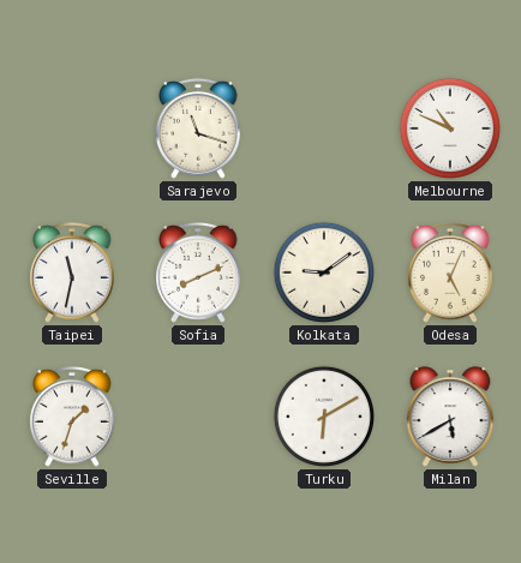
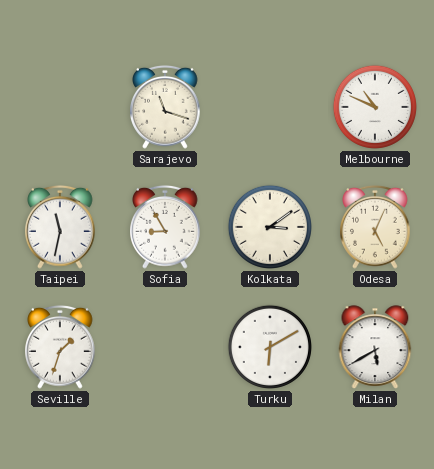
Sofia: 8:11 -> 8:55 (166, 227)
Kolkata: 9:09 -> 3:09 (270, 227)
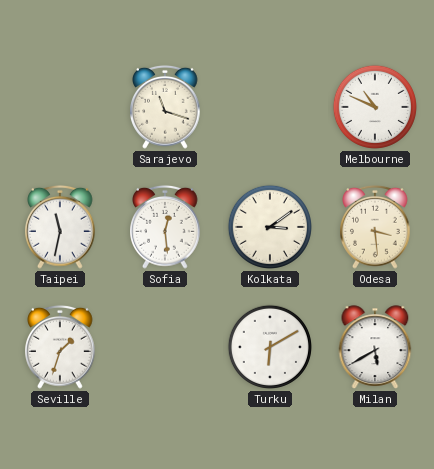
Sofia: 8:55 -> 12:29 (166, 227)
Odesa: 5:04 -> 3:29 (376, 227)
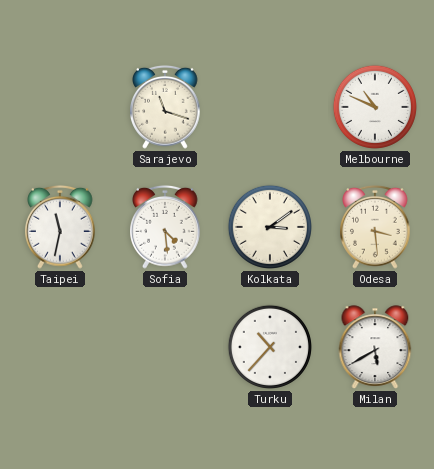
Sofia: 12:29 -> 4:29 (166, 227)
Seville: 1:33 -> none (61, 347)
Turku: 6:10 -> 10:37 (270, 347)
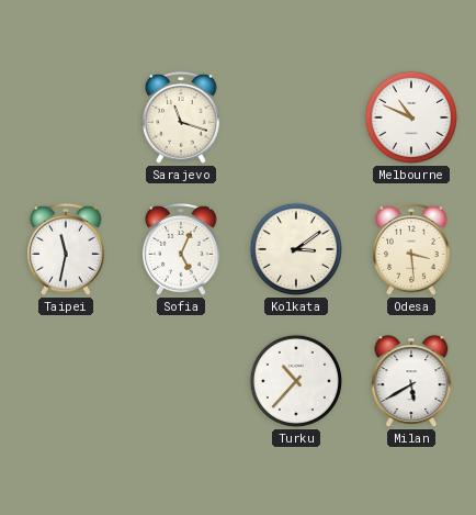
Sofia: 4:29 -> 5:04 (182, 249)
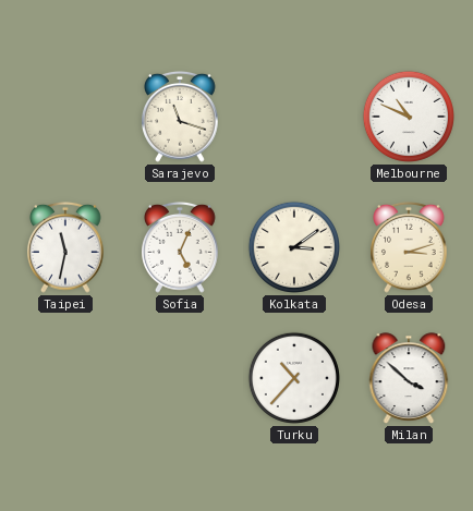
Odesa: 3:29 -> 3:12 (410, 247)
Milan: 5:40 -> 3:52 (409, 378)
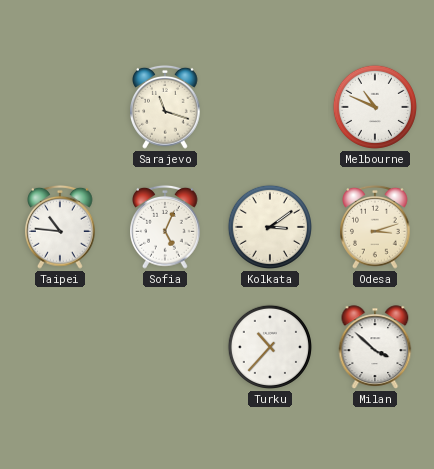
Taipei: 11:32 -> 10:46 (61, 227)
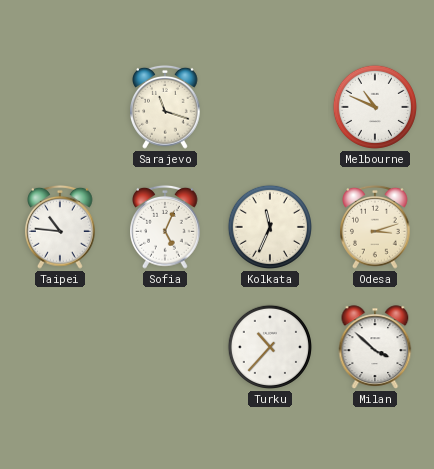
Kolkata: 3:09 -> 11:34 (270, 227)
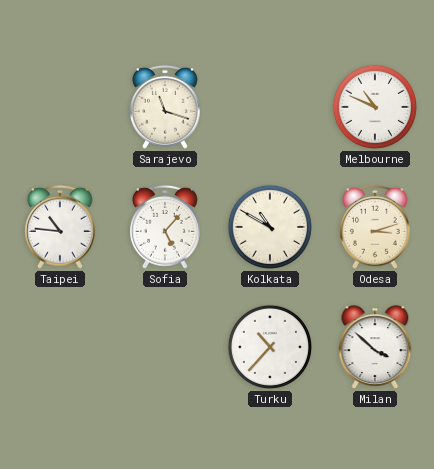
Sofia: 5:04 -> 5:07 (166, 227)
Kolkata: 11:34 -> 10:50 (270, 227)
